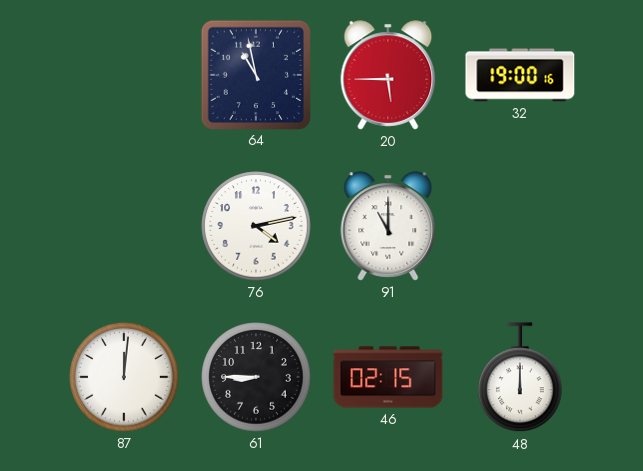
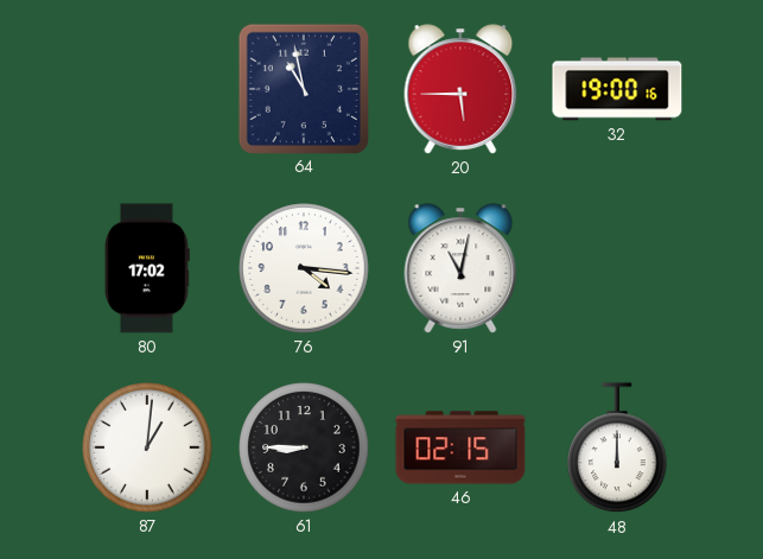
80: none -> 17:02 (148, 268)
76: 4:13 -> 4:16 (304, 268)
91: 11:00 -> 11:02 (460, 268)
87: 12:01 -> 1:01 (147, 447)
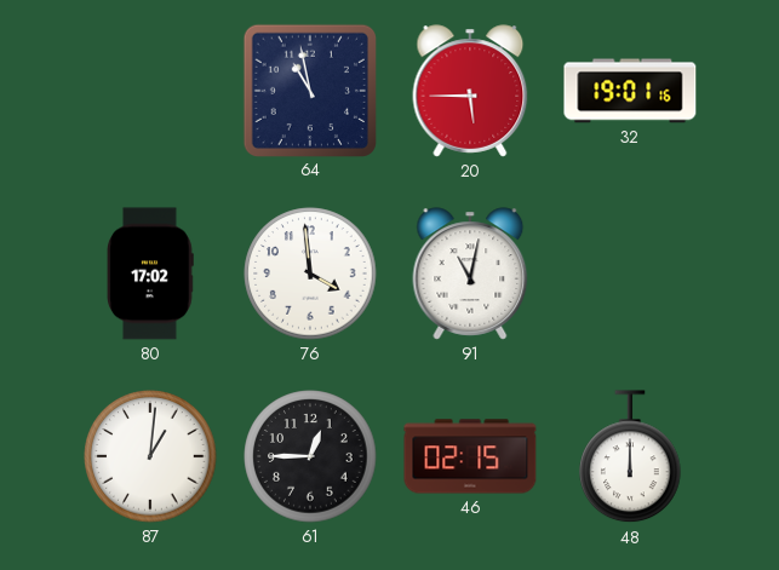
32: 19:00 -> 19:01 (630, 91)
76: 4:16 -> 3:59 (310, 274)
61: 8:45 -> 12:45 (310, 456)
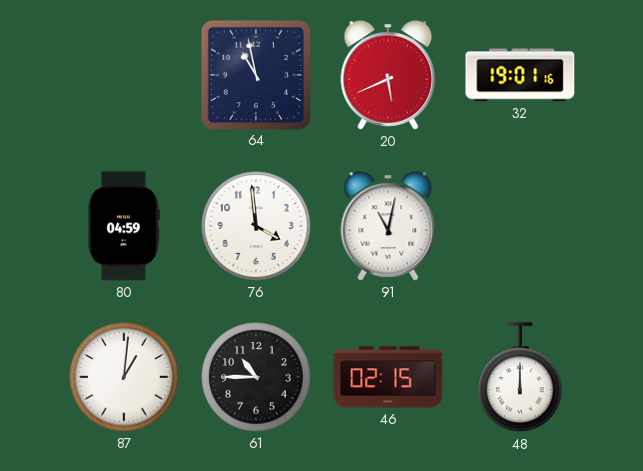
20: 5:45 -> 5:41 (388, 75)
80: 17:02 -> 04:59 (125, 226)
61: 12:45 -> 10:45 (256, 377)
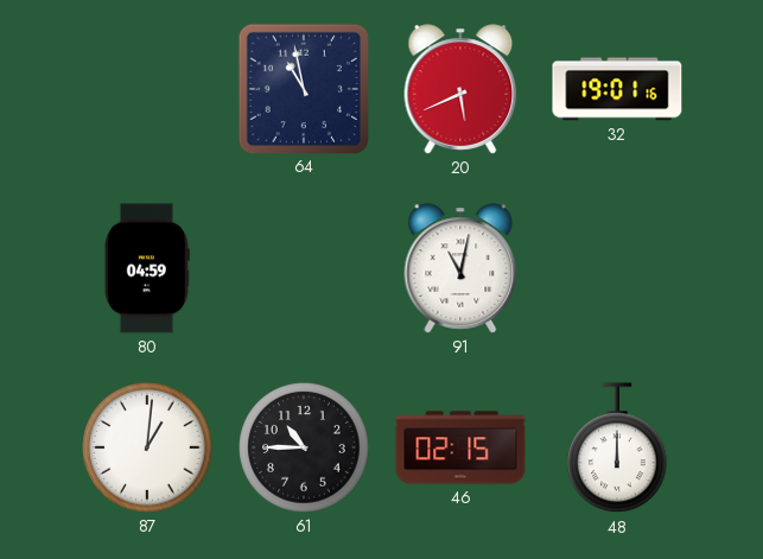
76: 3:59 -> none (256, 226)
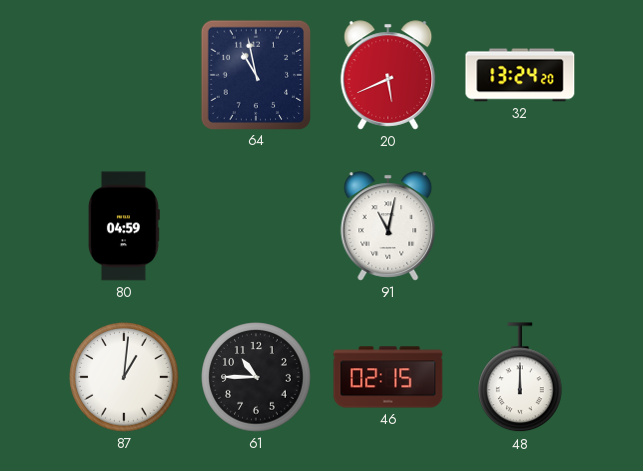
32: 19:01 -> 13:24 (520, 75)
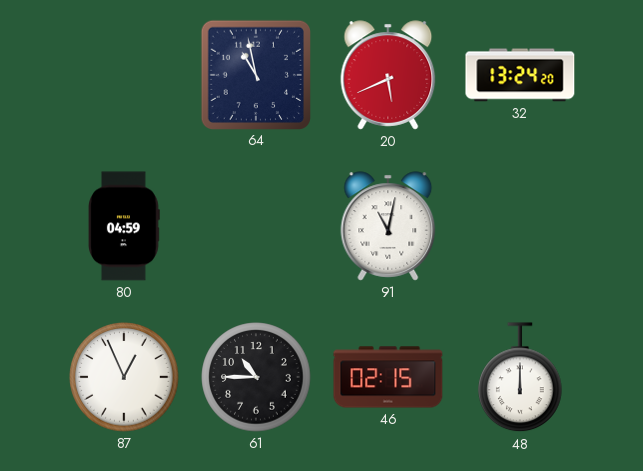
87: 1:01 -> 12:56 (124, 377)
